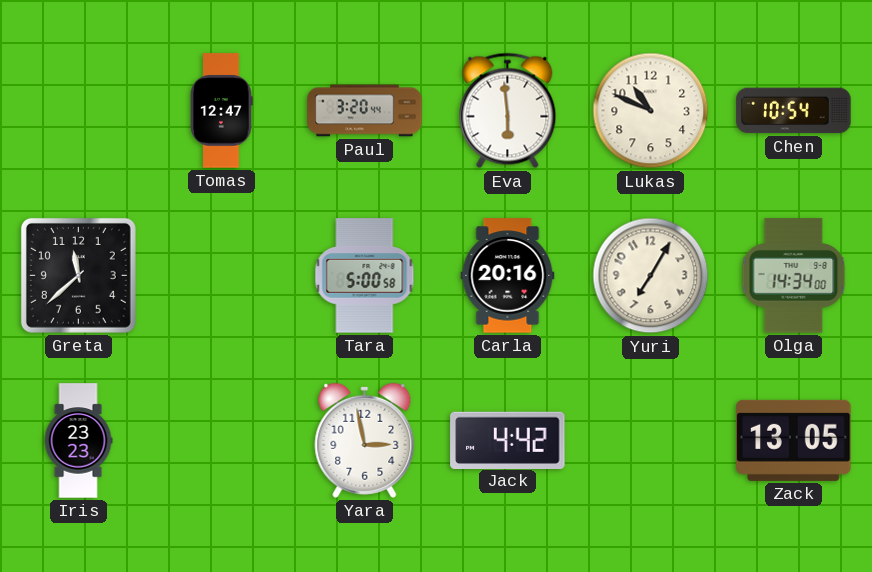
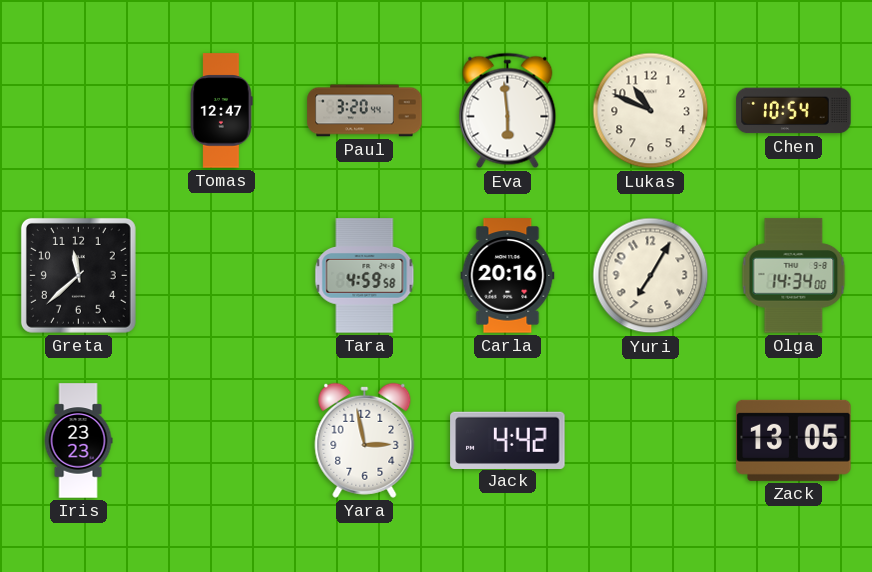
Tara: 5:00 -> 4:59 (365, 276)
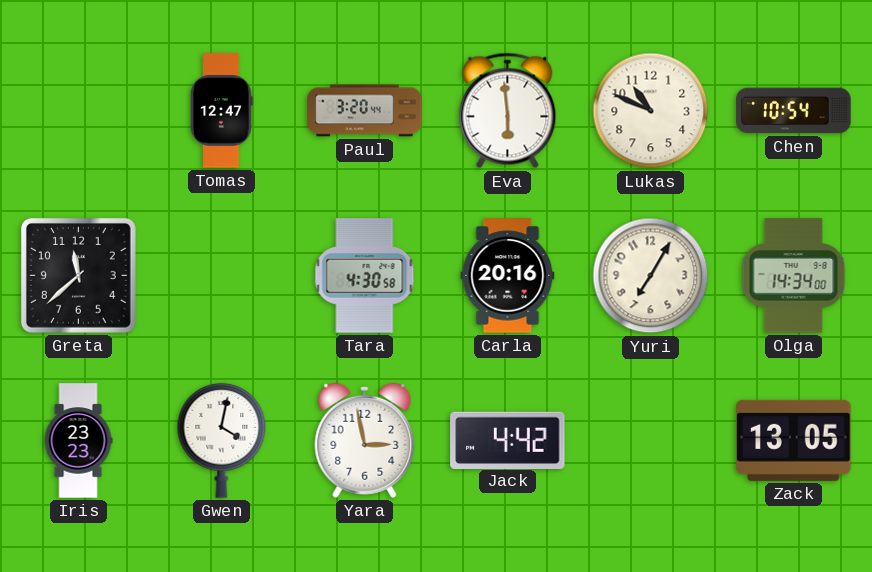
Tara: 4:59 -> 4:30 (365, 276)
Gwen: none -> 4:02 (222, 440)
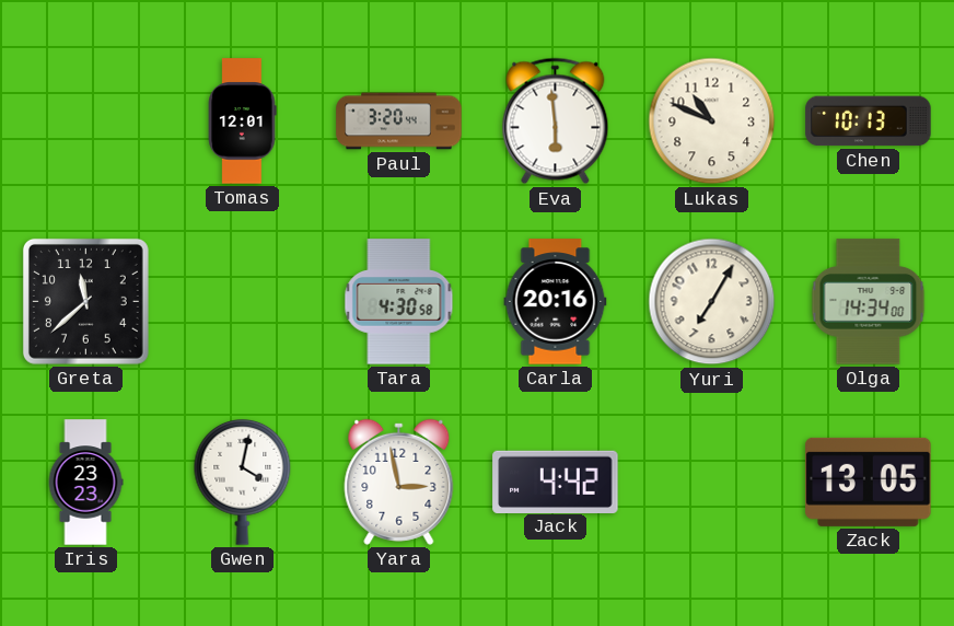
Tomas: 12:47 -> 12:01 (242, 121)
Chen: 10:54 -> 10:13 (869, 121)
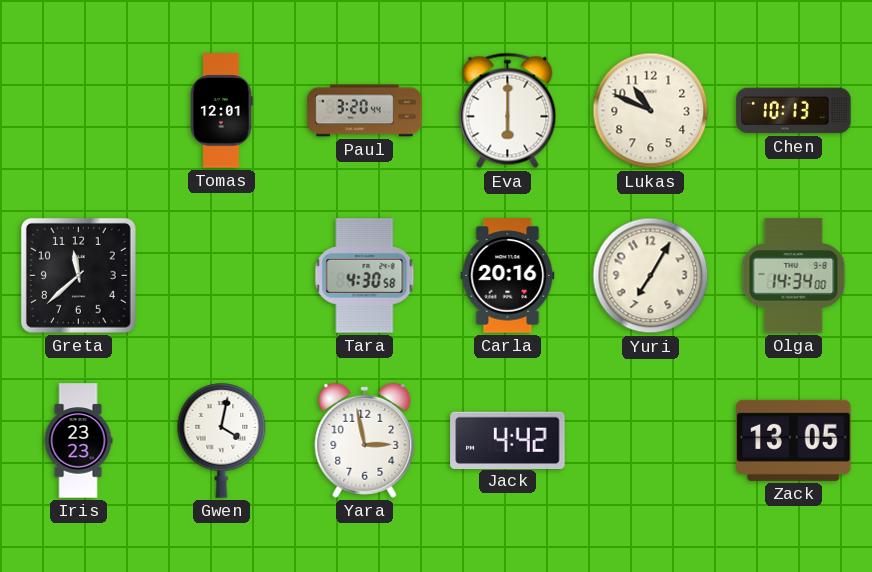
Eva: 5:59 -> 6:00 (508, 111)
